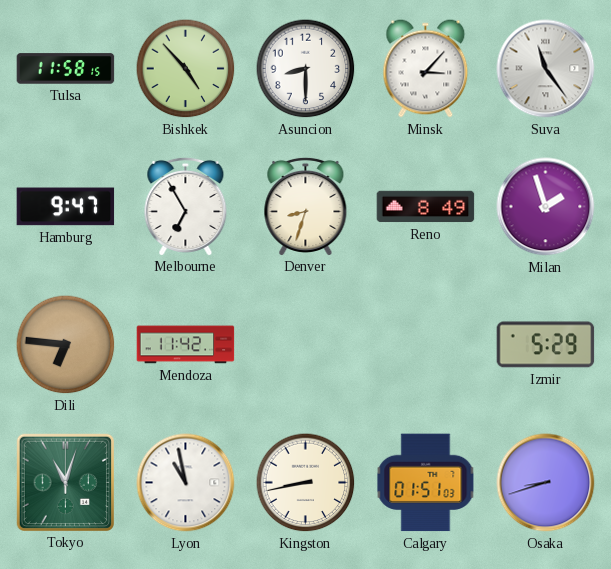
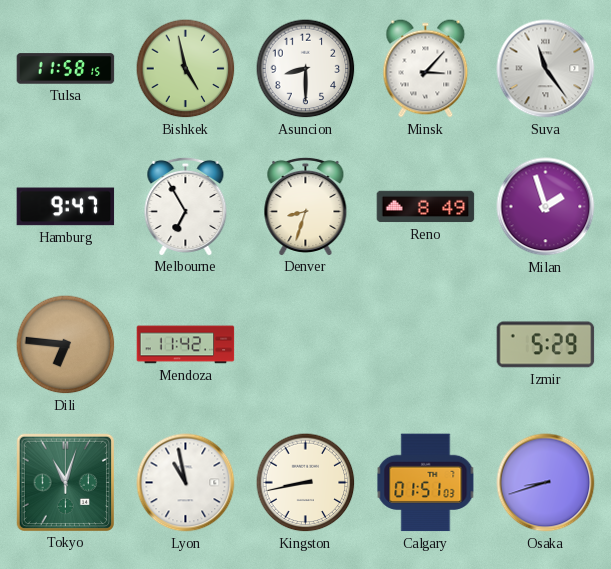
Bishkek: 4:53 -> 4:58 (186, 69)
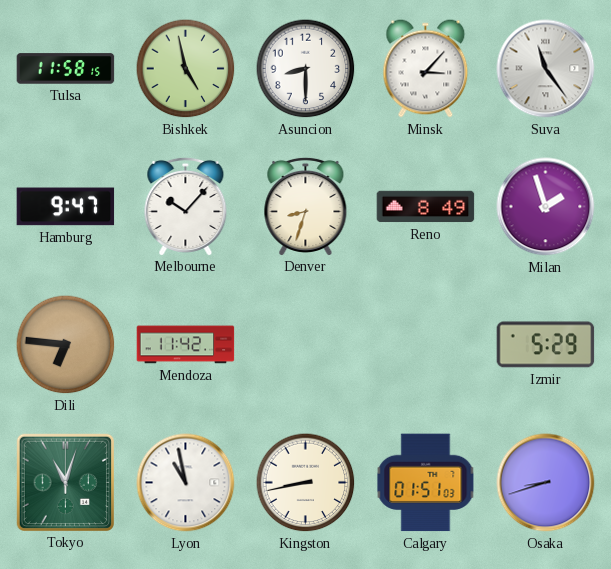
Melbourne: 6:55 -> 10:07 (186, 206)
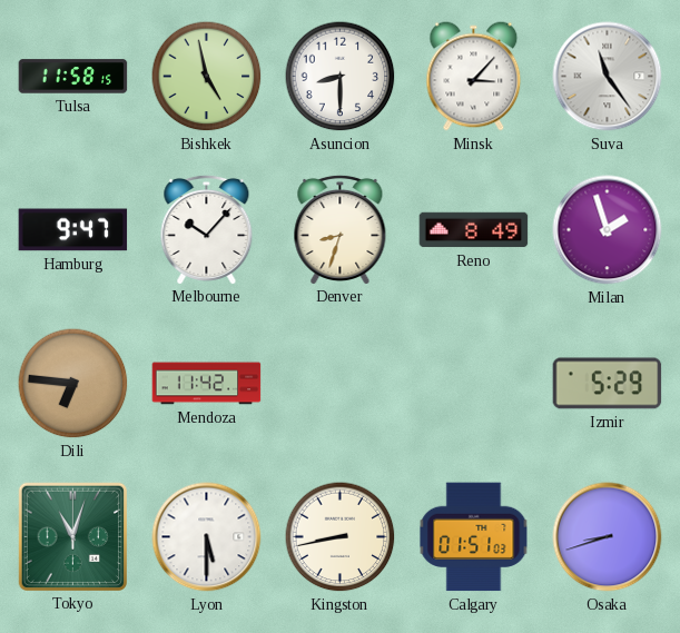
Lyon: 10:58 -> 5:30 (207, 537)
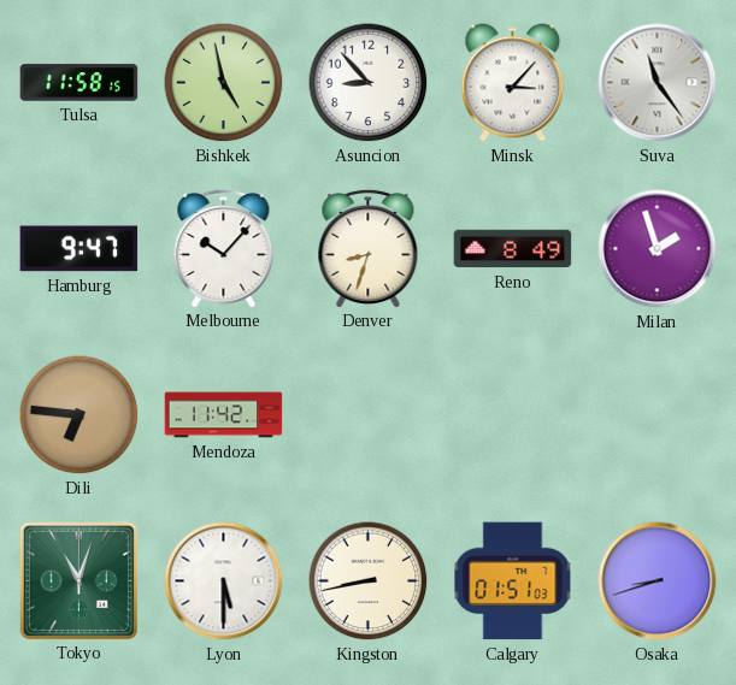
Asuncion: 8:30 -> 8:53 (369, 83)
Izmir: 5:29 -> none (608, 384)
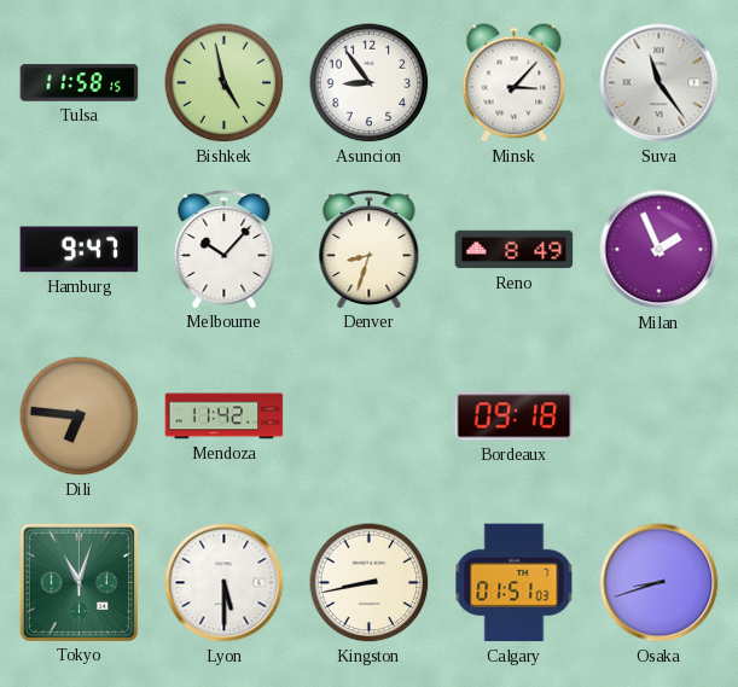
Asuncion: 8:53 -> 8:54 (370, 83)
Milan: 1:57 -> 1:56 (659, 250)
Bordeaux: none -> 09:18 (515, 417)
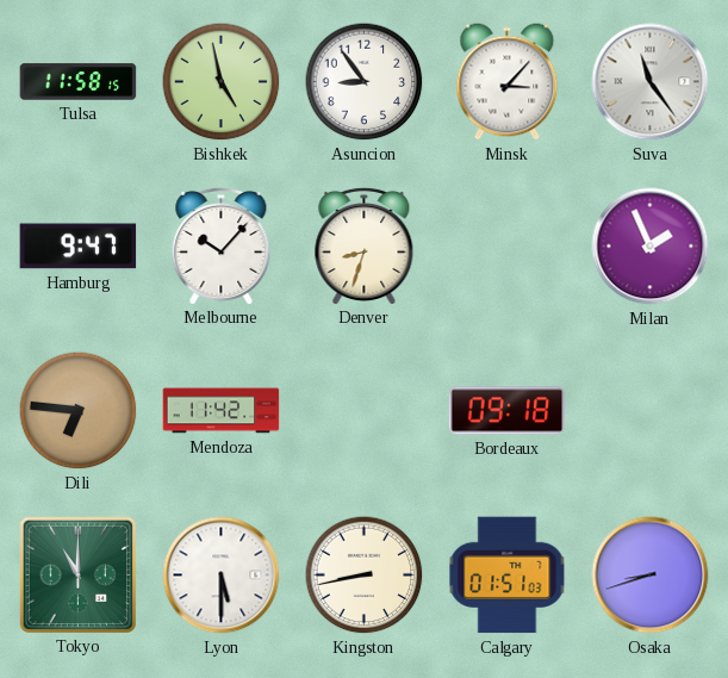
Reno: 8:49 -> none (515, 250)
Tokyo: 11:03 -> 11:00 (77, 574)
